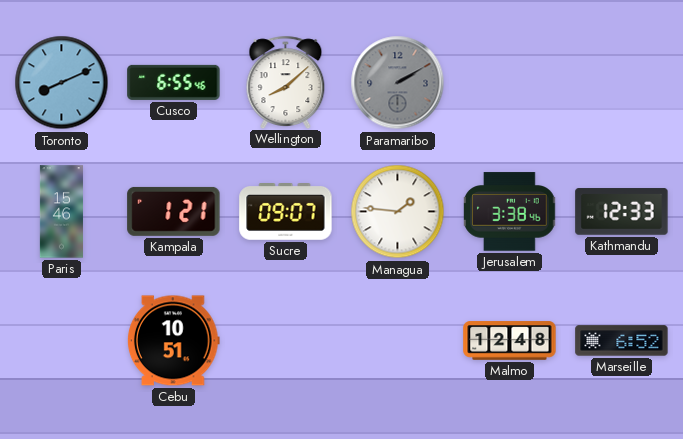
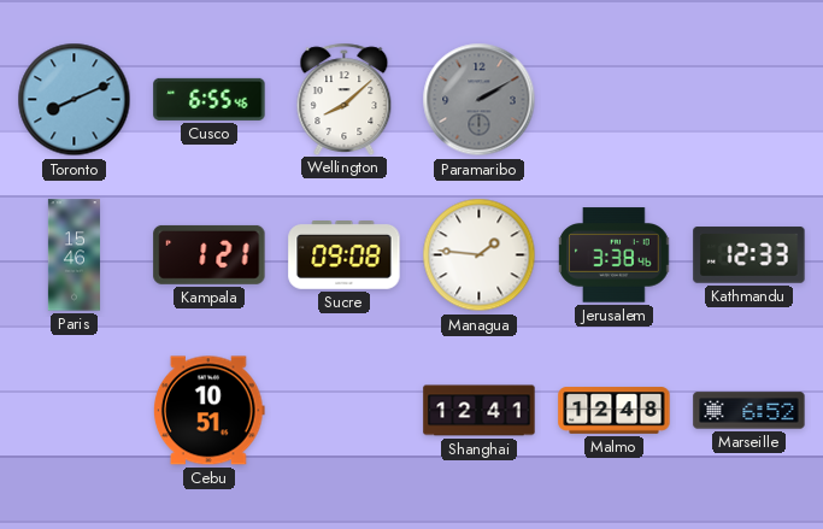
Sucre: 09:07 -> 09:08 (345, 255)
Shanghai: none -> 12:41 (480, 411)
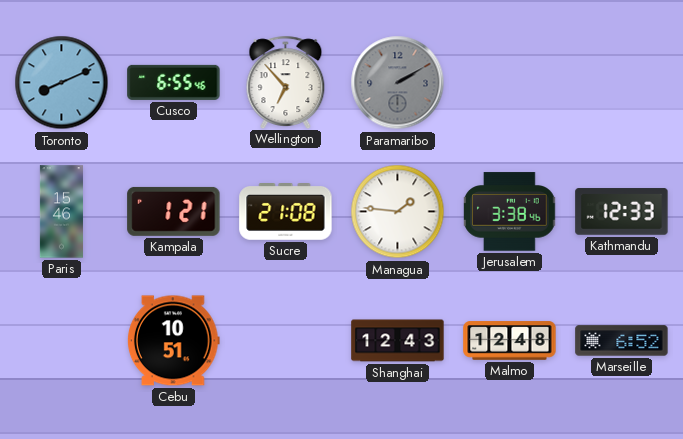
Wellington: 8:08 -> 6:53 (286, 82)
Sucre: 09:08 -> 21:08 (286, 212)
Shanghai: 12:41 -> 12:43 (398, 341)
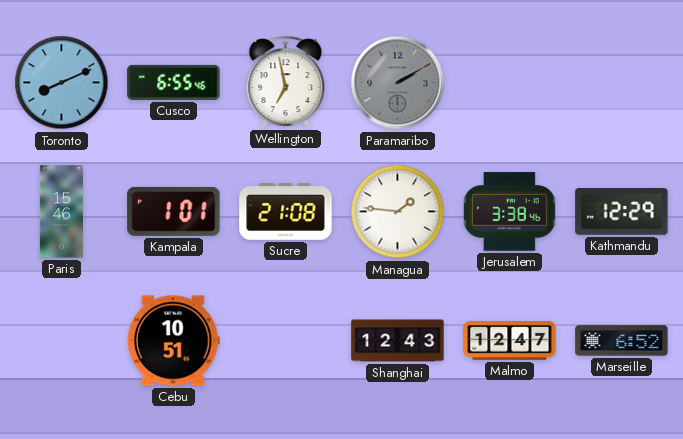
Wellington: 6:53 -> 6:58 (286, 82)
Kampala: 1:21 -> 1:01 (174, 211)
Kathmandu: 12:33 -> 12:29 (622, 212)
Malmo: 12:48 -> 12:47 (510, 341)
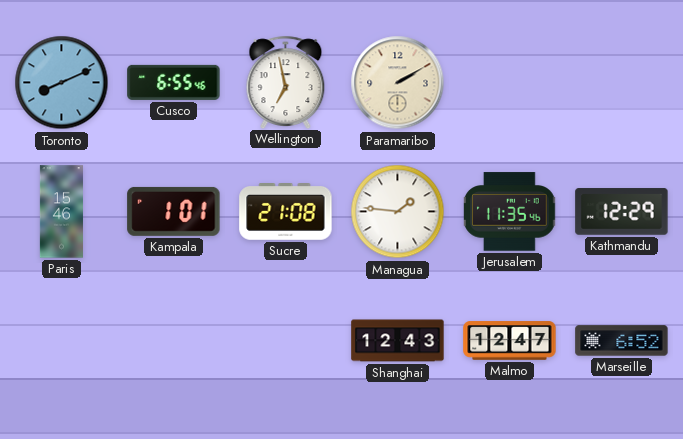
Paramaribo dial: grey -> cream (398, 83)
Jerusalem: 3:38 -> 11:35 (510, 212)
Cebu: 10:51 -> none (173, 341)
